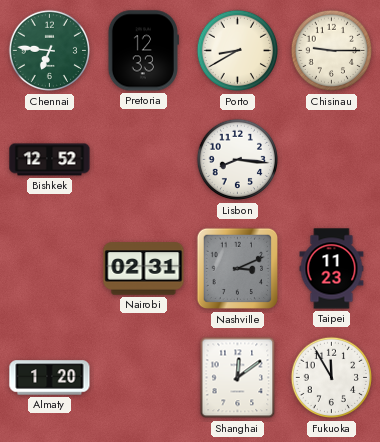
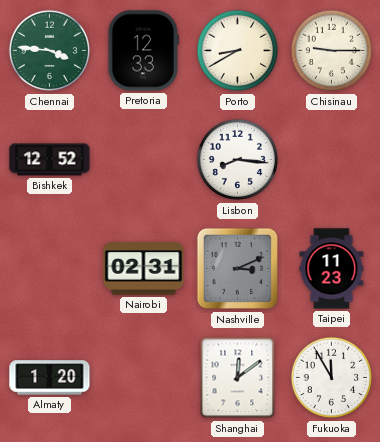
Chennai: 6:46 -> 3:46 (49, 51)
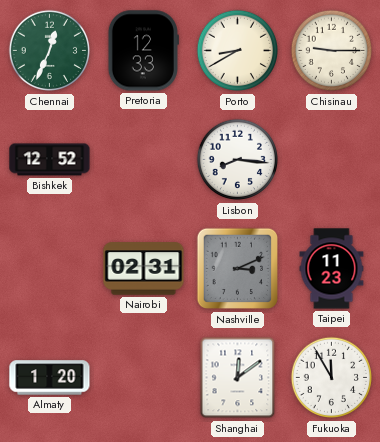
Chennai: 3:46 -> 12:34 (49, 51)
